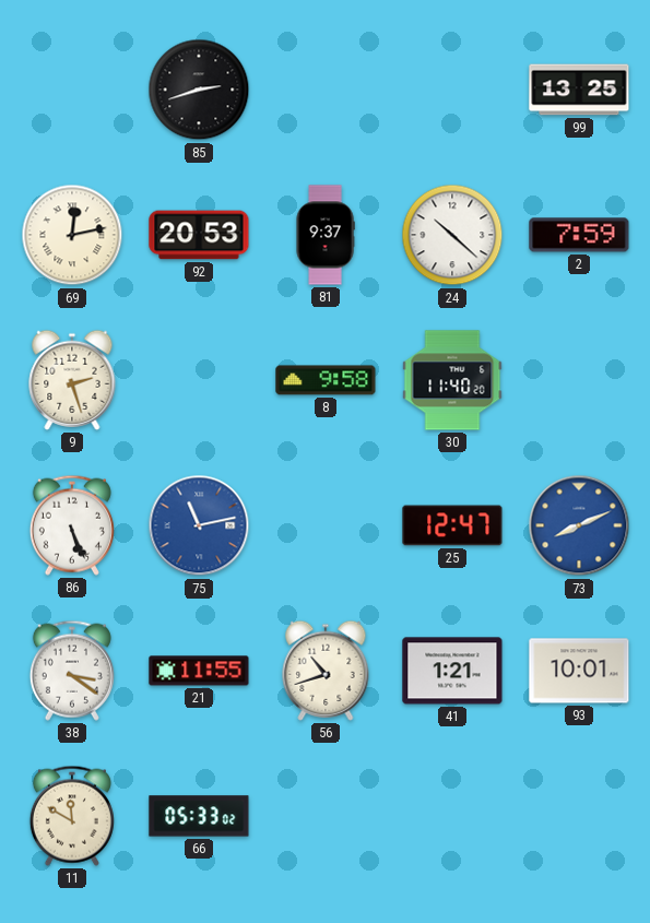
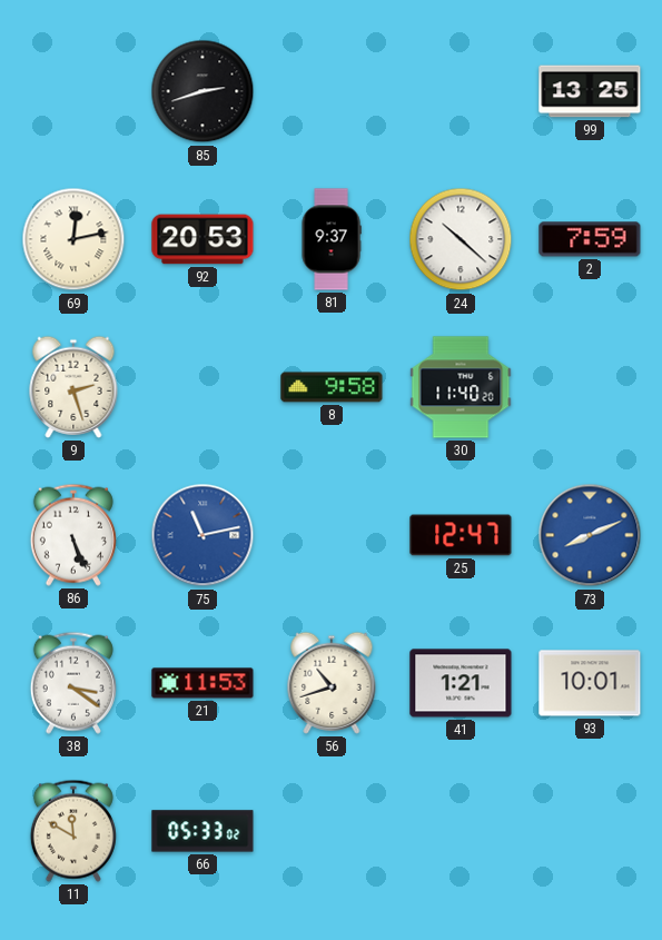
21: 11:55 -> 11:53 (202, 683)
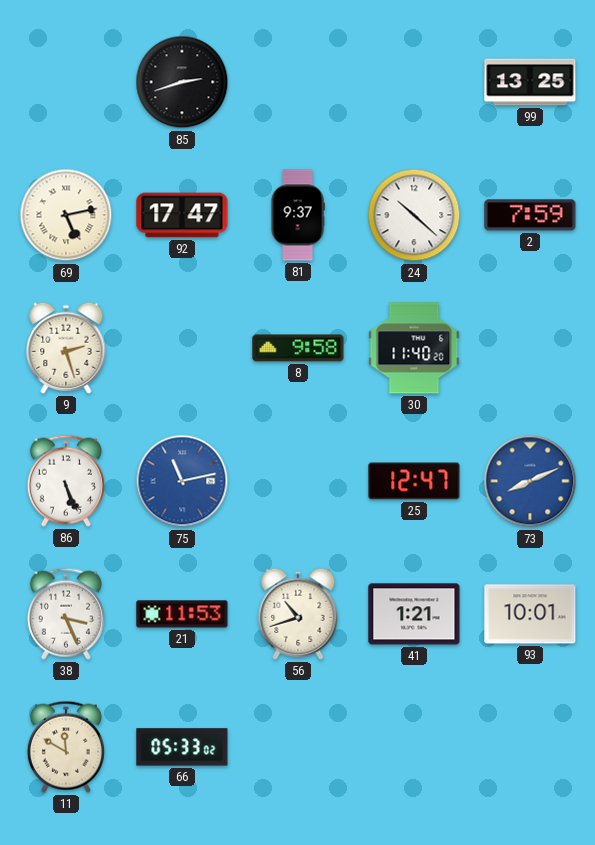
69: 12:13 -> 5:13 (66, 215)
92: 20:53 -> 17:47 (182, 215)
38: 3:21 -> 3:26 (66, 614)
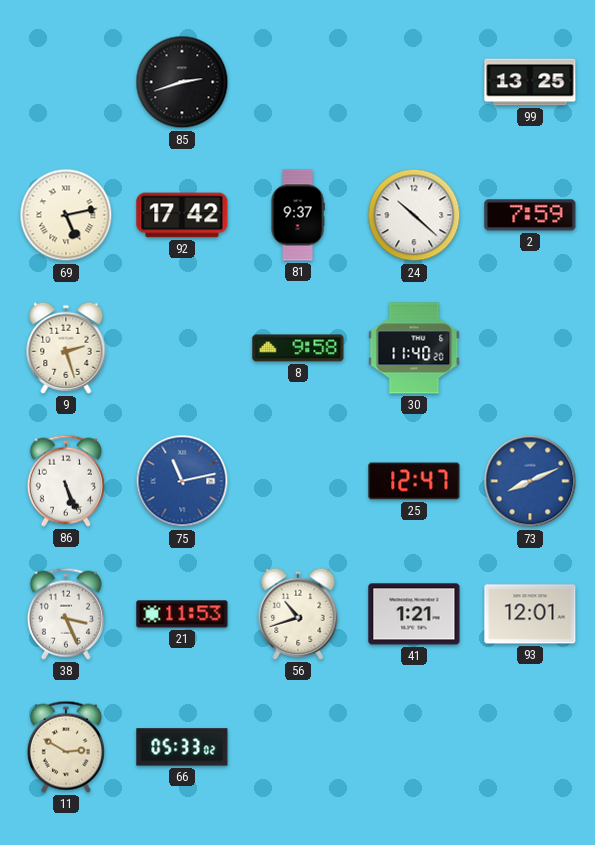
92: 17:47 -> 17:42 (182, 215)
93: 10:01 -> 12:01 (530, 614)
11: 11:50 -> 2:50 (66, 747)
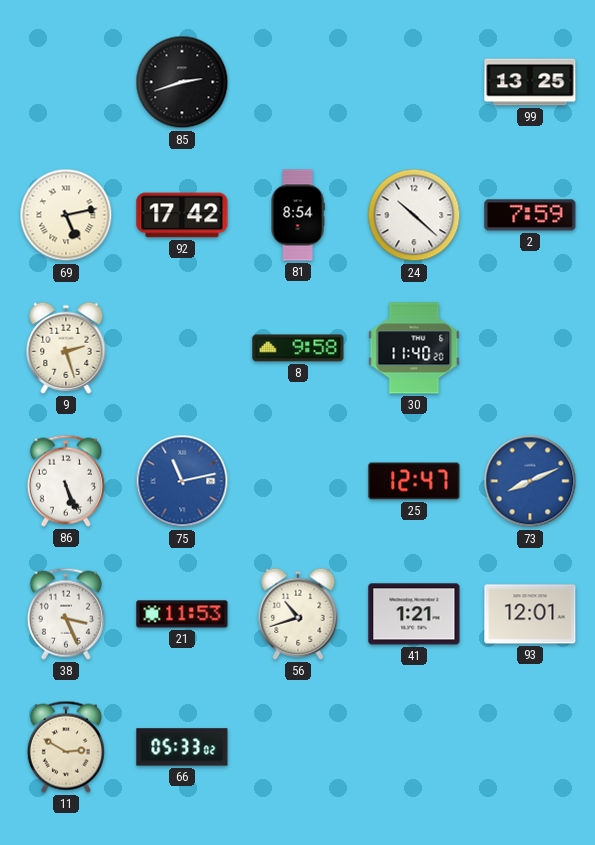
81: 9:37 -> 8:54 (298, 215)
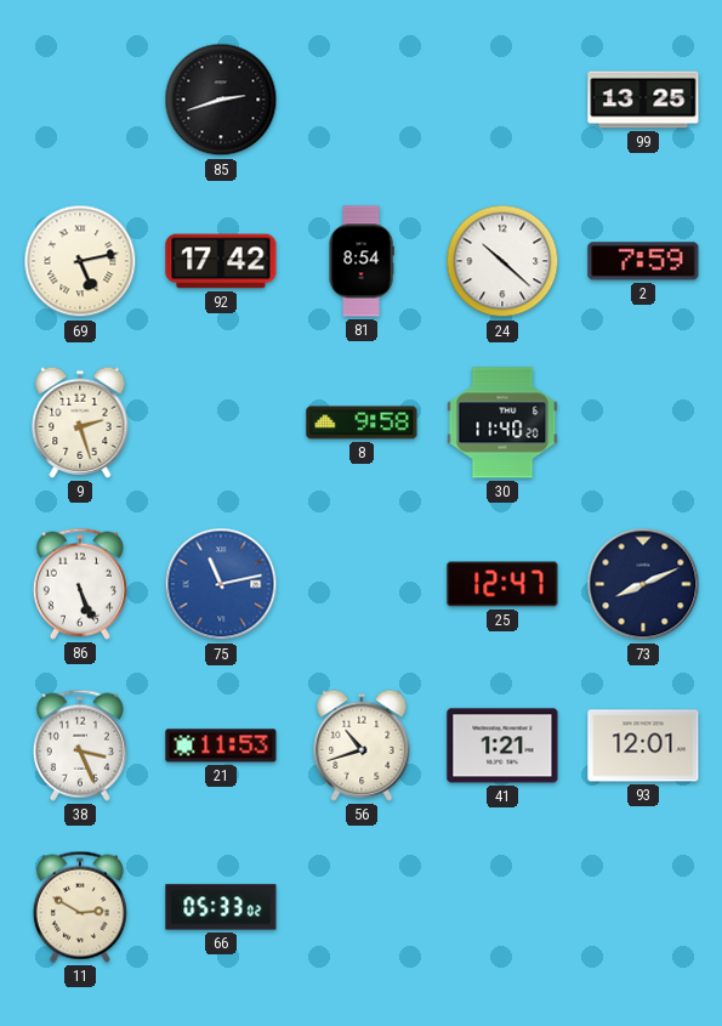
73 dial: blue -> navy (643, 584)
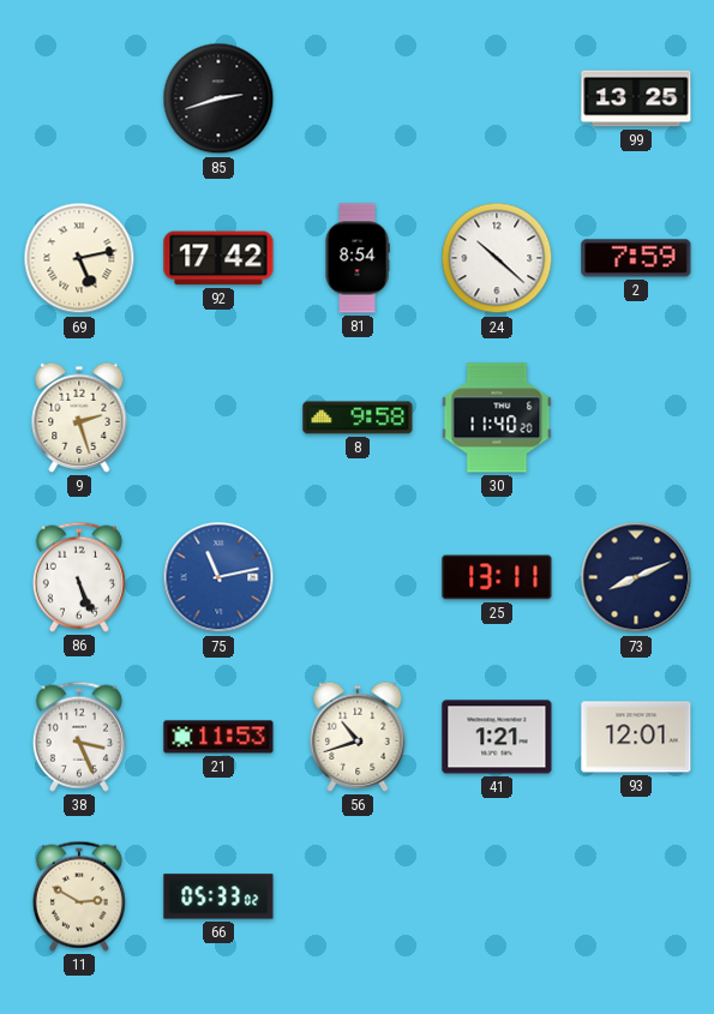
25: 12:47 -> 13:11 (497, 577)
